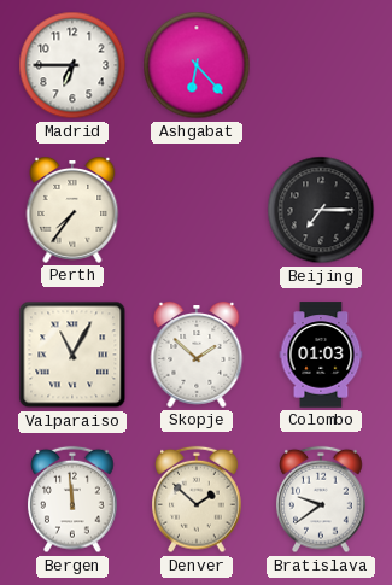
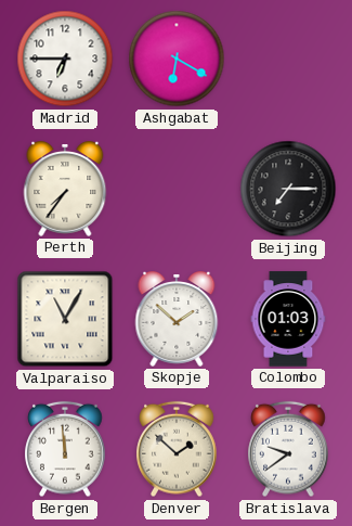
Ashgabat: 6:23 -> 6:20 (177, 59)
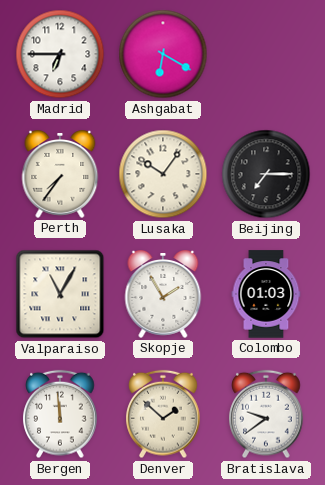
Lusaka: none -> 10:06 (163, 174)
Skopje: 1:52 -> 1:55 (163, 295)
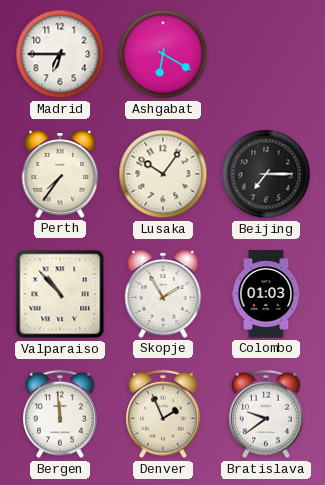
Valparaiso: 11:05 -> 10:53 (60, 294)
Denver: 1:52 -> 1:56 (163, 414)
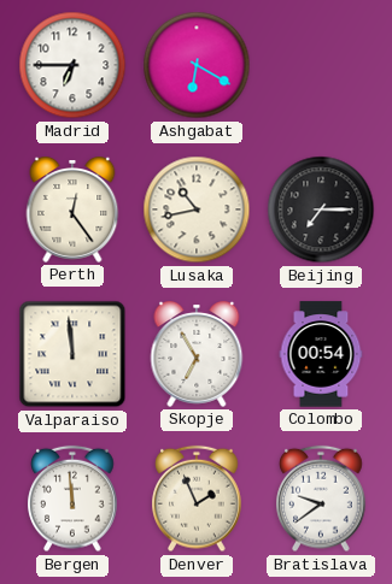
Perth: 7:36 -> 12:24 (72, 211)
Lusaka: 10:06 -> 10:43 (197, 210)
Valparaiso: 10:53 -> 11:59 (72, 354)
Skopje: 1:55 -> 6:55 (197, 355)
Colombo: 01:03 -> 00:54 (321, 354)
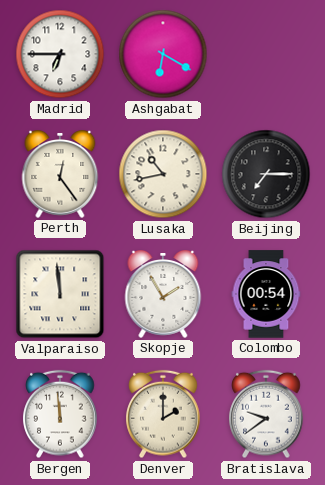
Skopje: 6:55 -> 1:55 (163, 295)
Denver: 1:56 -> 2:00 (163, 414)
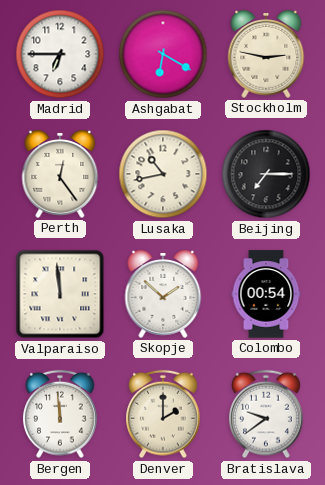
Stockholm: none -> 2:47 (266, 55)
Skopje: 1:55 -> 1:52 (163, 295)
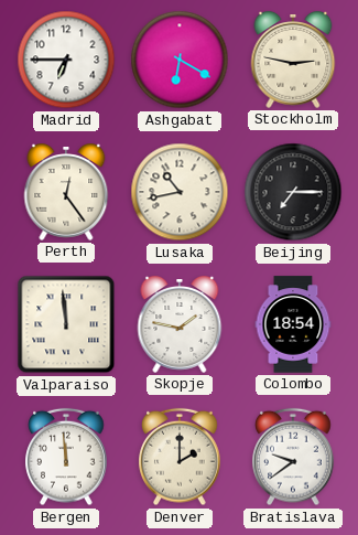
Skopje: 1:52 -> 1:47 (180, 325)
Colombo: 00:54 -> 18:54 (293, 324)
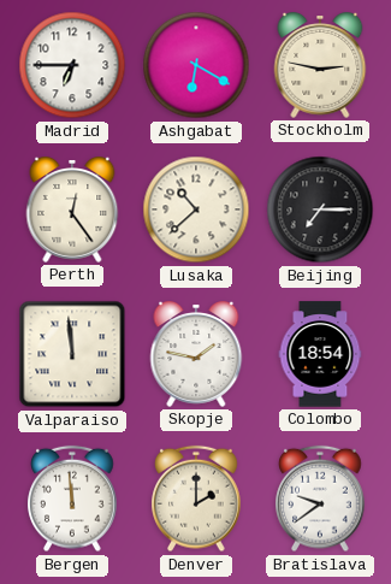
Lusaka: 10:43 -> 10:38 (196, 210)
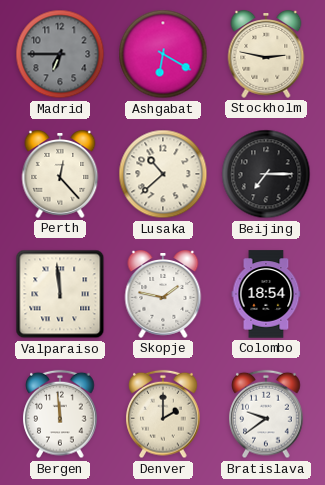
Madrid dial: white -> grey (60, 54)
Perth: 12:24 -> 12:23 (60, 175)
